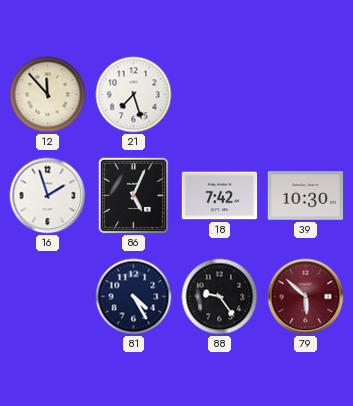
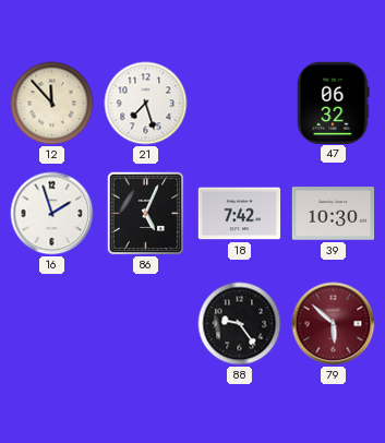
47: none -> 06:32 (334, 103)
81: 4:25 -> none (134, 297)
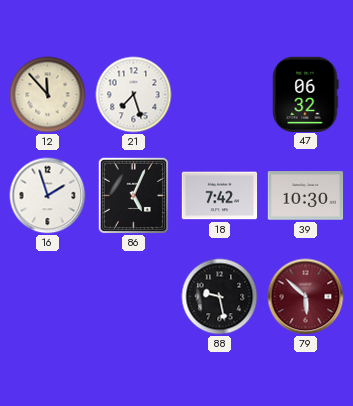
88: 9:24 -> 9:28 (220, 297)
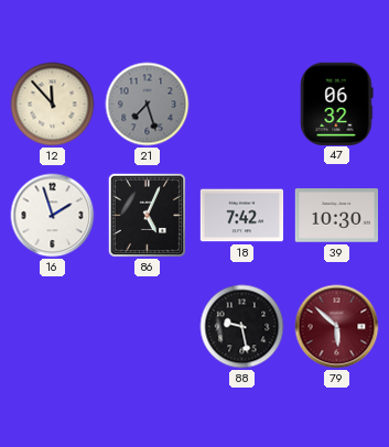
21 dial: white -> grey (148, 105)
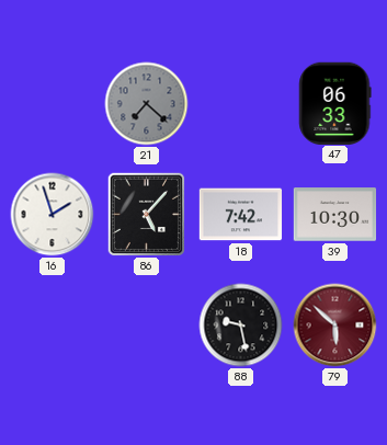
12: 11:53 -> none (53, 105)
21: 7:27 -> 7:22 (147, 104)
47: 06:32 -> 06:33 (335, 103)
86: 5:04 -> 5:07 (147, 215)
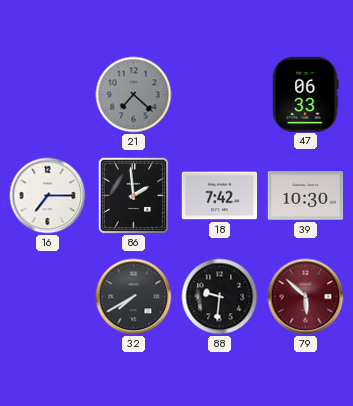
16: 1:57 -> 7:15 (48, 196)
86: 5:07 -> 1:59 (134, 196)
32: none -> 7:40 (134, 297)
88: 9:28 -> 9:31 (220, 297)
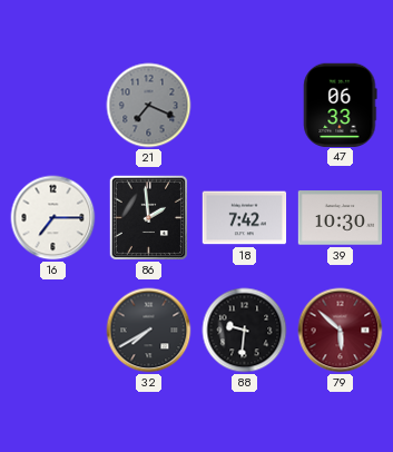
21: 7:22 -> 7:19 (149, 106)
